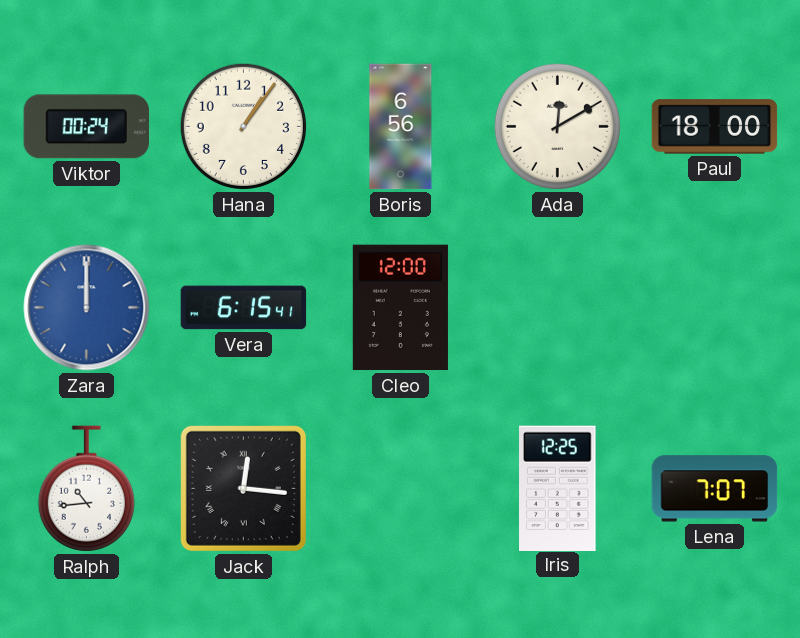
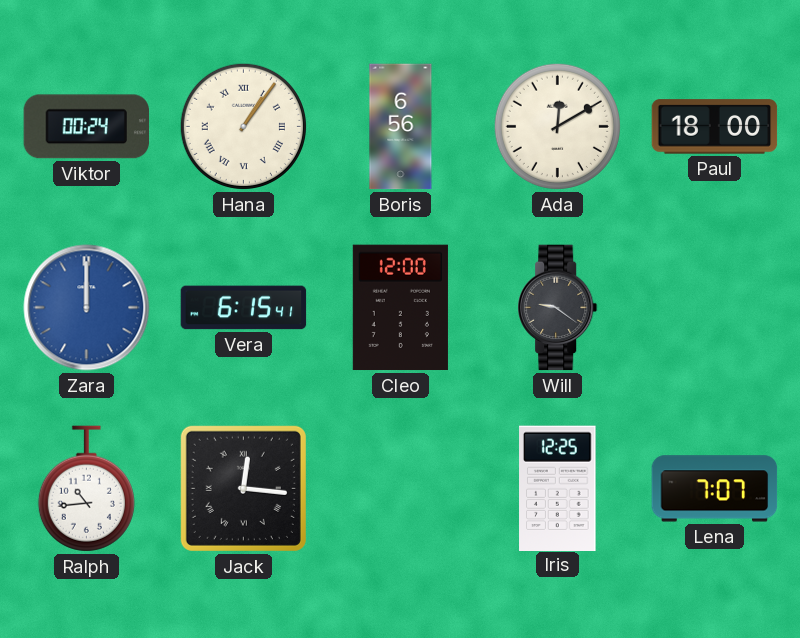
Hana numerals: Arabic -> Roman (243, 126)
Will: none -> 9:21 (558, 308)
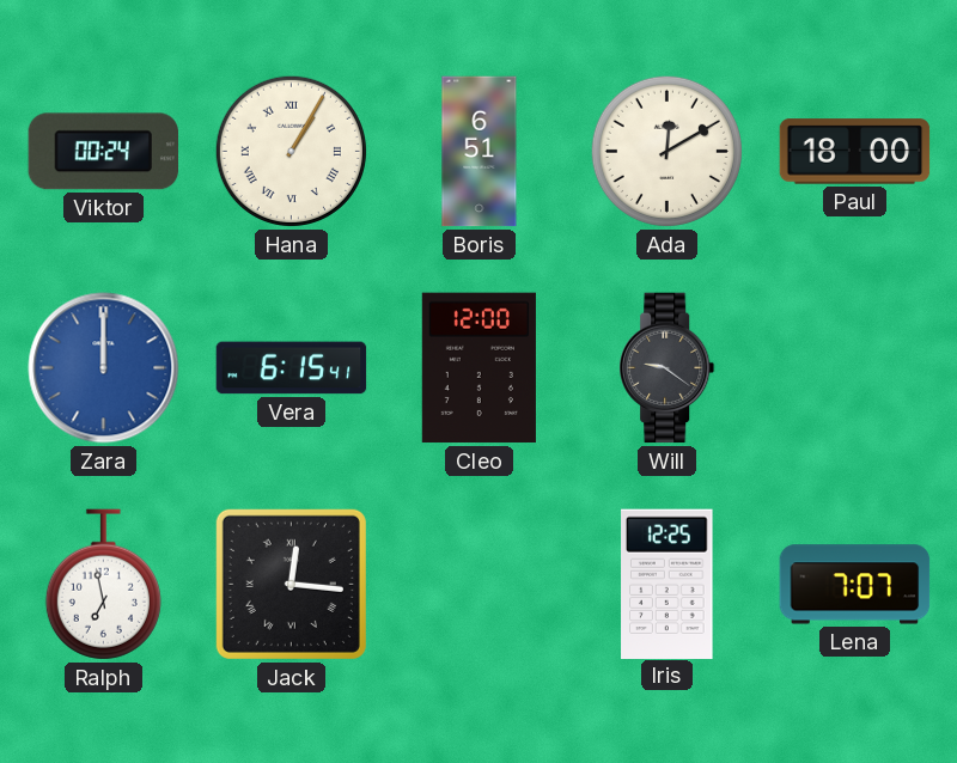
Hana: 1:06 -> 1:05 (291, 151)
Boris: 6:56 -> 6:51 (480, 152)
Ralph: 10:44 -> 6:58 (103, 585)
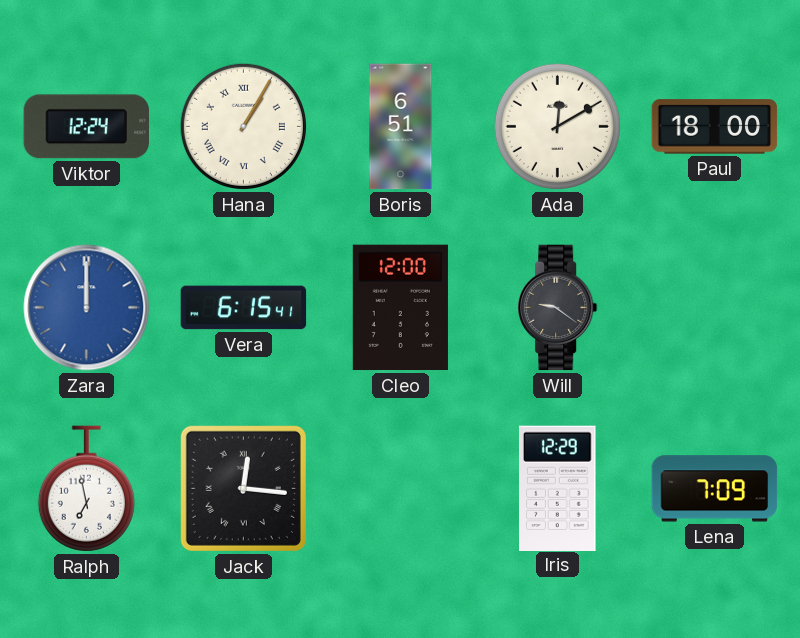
Viktor: 00:24 -> 12:24 (86, 127)
Iris: 12:25 -> 12:29 (558, 488)
Lena: 7:07 -> 7:09 (715, 489)
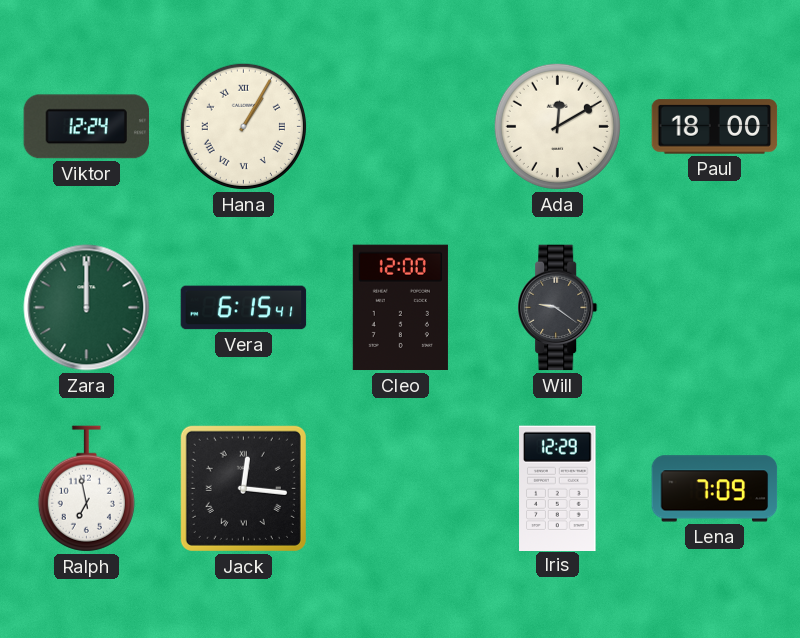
Boris: 6:51 -> none (401, 127)
Zara dial: blue -> green (87, 308)
